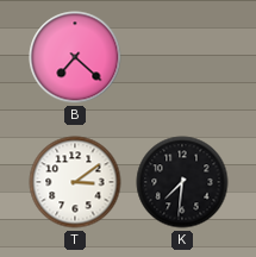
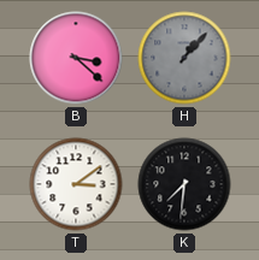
B: 7:22 -> 3:22 (76, 58)
H: none -> 1:07 (184, 58)
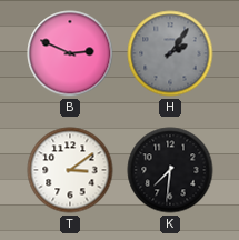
B: 3:22 -> 2:49 (70, 53)
H: 1:07 -> 2:06 (170, 53)
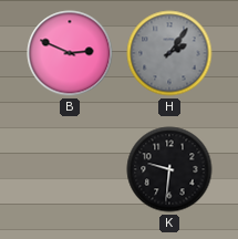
T: 3:09 -> none (70, 170)
K: 7:31 -> 9:31 (169, 169)
